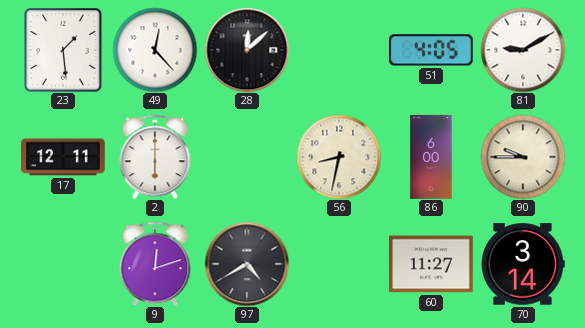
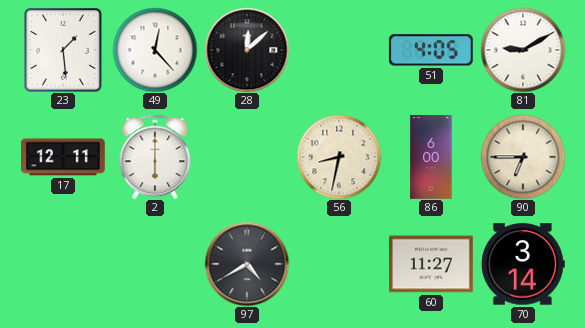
90: 9:45 -> 6:45 (523, 157)
9: 12:12 -> none (155, 264)
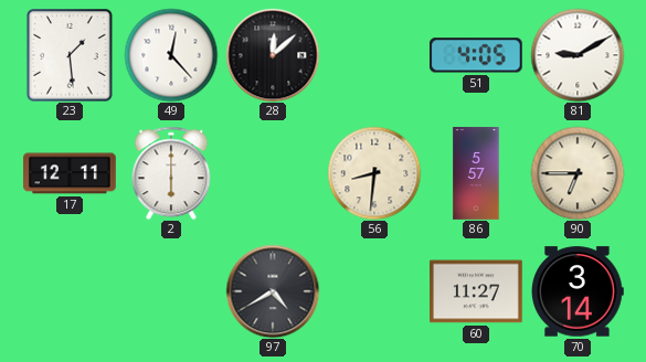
56: 8:32 -> 8:31 (374, 173)
86: 6:00 -> 5:57 (476, 173)
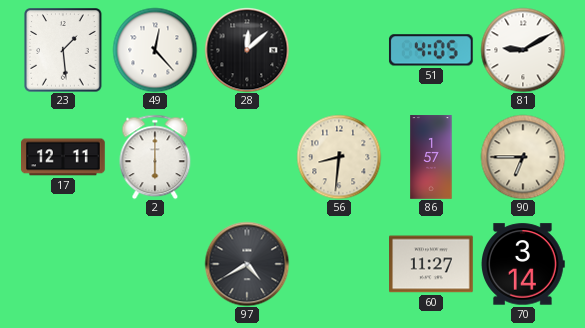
86: 5:57 -> 1:57 (431, 157)
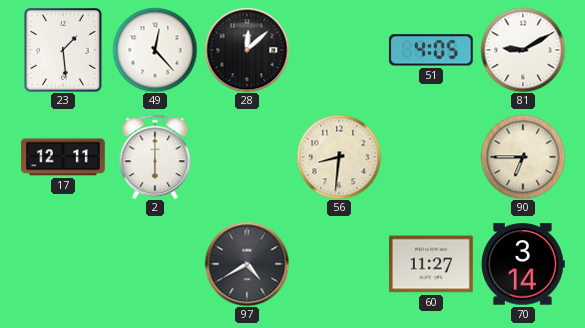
86: 1:57 -> none (431, 157)
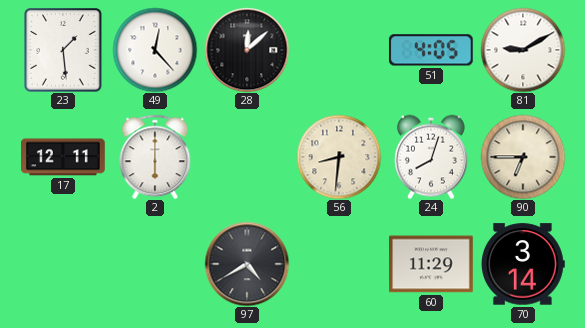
24: none -> 8:03 (432, 157)
60: 11:27 -> 11:29 (432, 264)
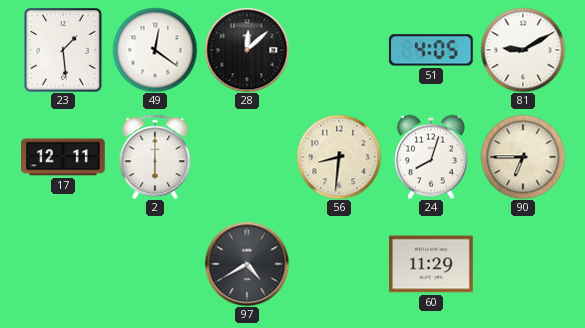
49: 12:23 -> 12:21 (155, 50)
70: 3:14 -> none (524, 264)
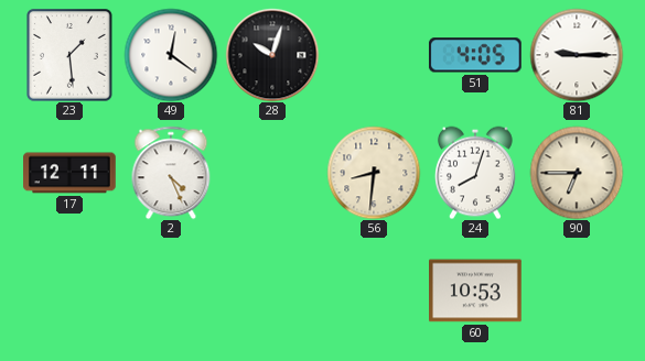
28: 12:08 -> 10:03 (272, 55)
81: 9:10 -> 9:15 (577, 55)
2: 6:00 -> 4:26 (171, 173)
97: 4:40 -> none (247, 264)
60: 11:29 -> 10:53 (476, 291)
